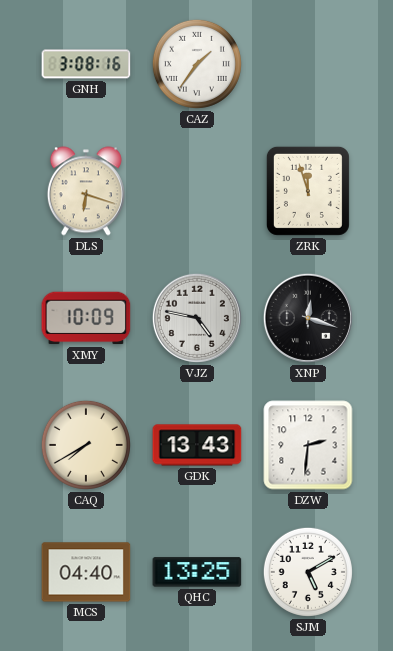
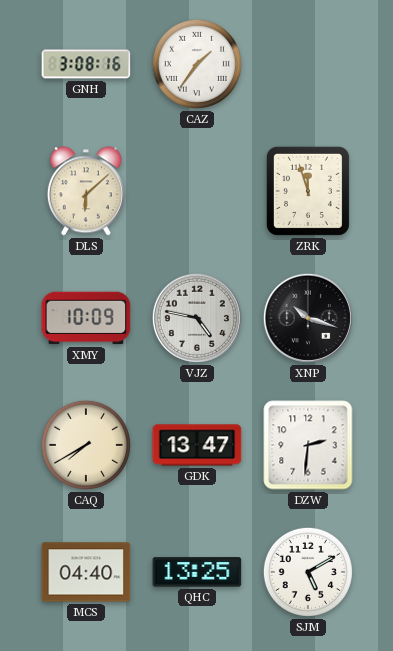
DLS: 6:18 -> 6:08 (86, 191)
XNP: 12:18 -> 10:18 (308, 318)
GDK: 13:43 -> 13:47 (197, 445)
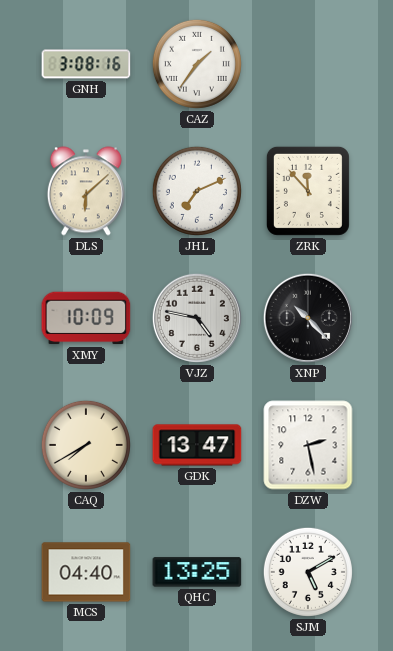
JHL: none -> 7:11 (197, 191)
ZRK: 11:57 -> 11:53 (308, 191)
XNP: 10:18 -> 10:23 (308, 318)
DZW: 2:31 -> 2:28 (308, 445)
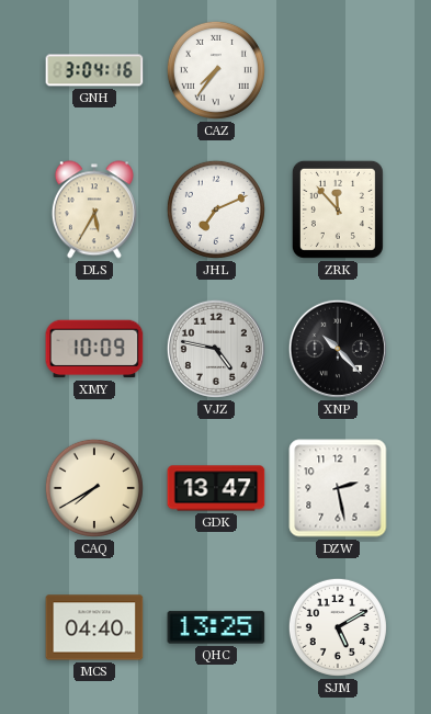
GNH: 3:08 -> 3:04 (94, 70)
CAZ: 1:36 -> 7:36 (216, 70)
DLS: 6:08 -> 5:35 (94, 209)
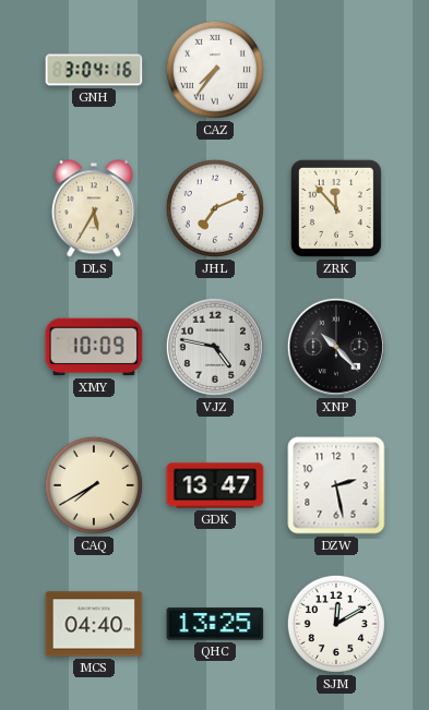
SJM: 5:10 -> 12:10 (336, 624)
